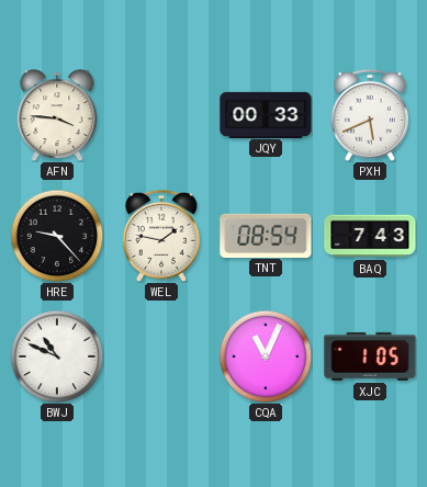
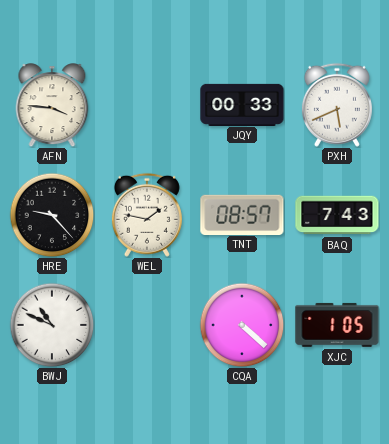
TNT: 08:54 -> 08:57 (242, 214)
CQA: 11:04 -> 4:22 (242, 325)
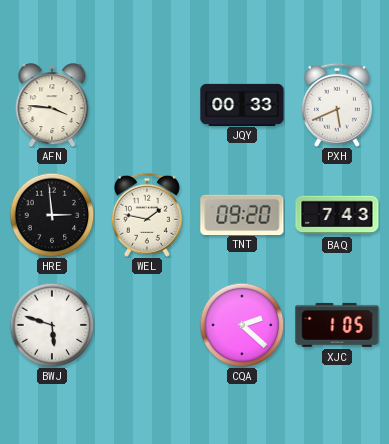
HRE: 9:23 -> 2:59 (52, 215)
TNT: 08:57 -> 09:20 (242, 214)
BWJ: 10:49 -> 5:48 (52, 325)
CQA: 4:22 -> 2:22 (242, 325)
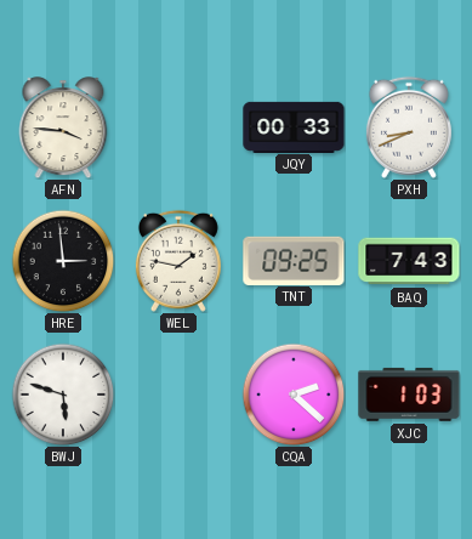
PXH: 5:41 -> 8:41 (409, 127)
TNT: 09:20 -> 09:25 (294, 260)
XJC: 1:05 -> 1:03 (409, 395)
